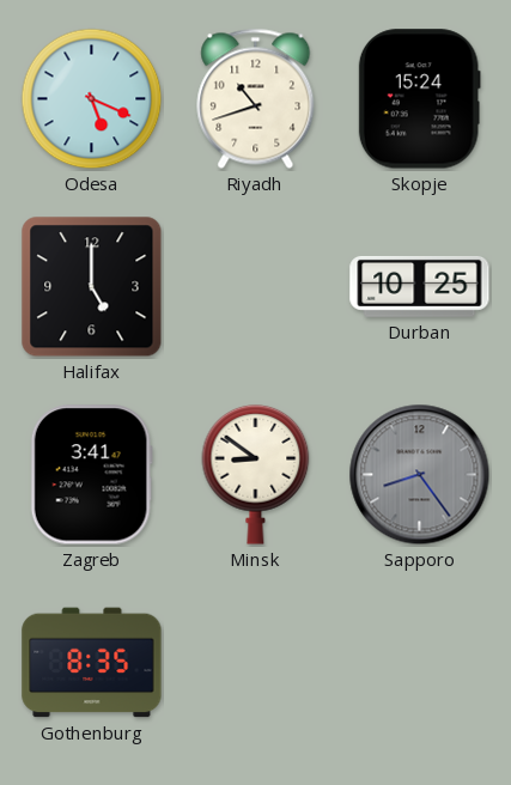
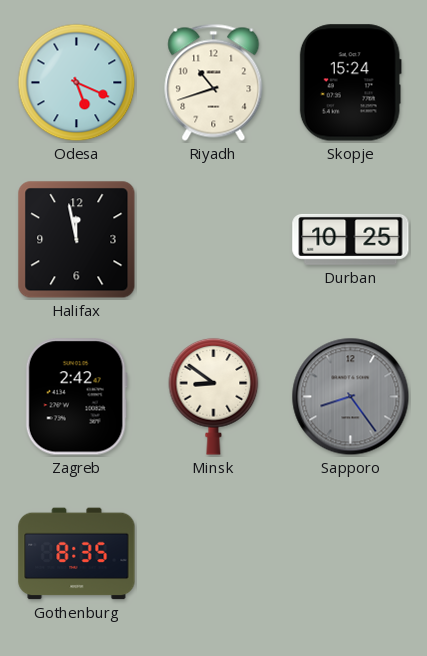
Halifax: 5:00 -> 11:58 (77, 240)
Zagreb: 3:41 -> 2:42 (76, 397)
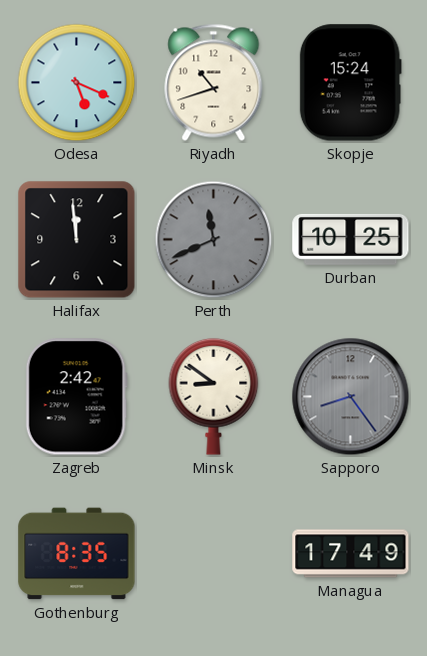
Halifax: 11:58 -> 11:59 (77, 240)
Perth: none -> 11:41 (214, 240)
Managua: none -> 17:49 (351, 554)
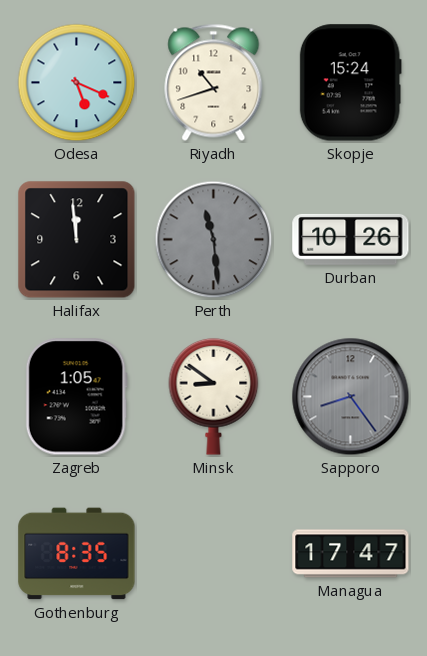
Perth: 11:41 -> 11:29 (214, 240)
Durban: 10:25 -> 10:26 (351, 239)
Zagreb: 2:42 -> 1:05 (76, 397)
Managua: 17:49 -> 17:47 (351, 554)
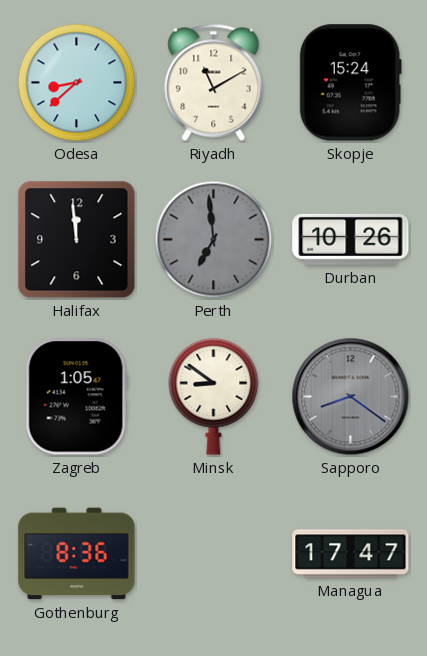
Odesa: 5:19 -> 8:38 (77, 83)
Riyadh: 10:42 -> 11:10 (214, 82)
Perth: 11:29 -> 6:59 (214, 240)
Sapporo: 8:24 -> 8:21 (351, 397)
Gothenburg: 8:35 -> 8:36 (77, 554)
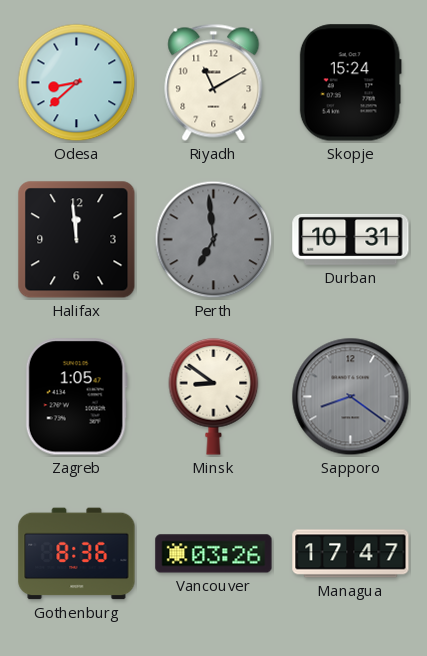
Durban: 10:26 -> 10:31 (351, 239)
Vancouver: none -> 03:26 (214, 554)
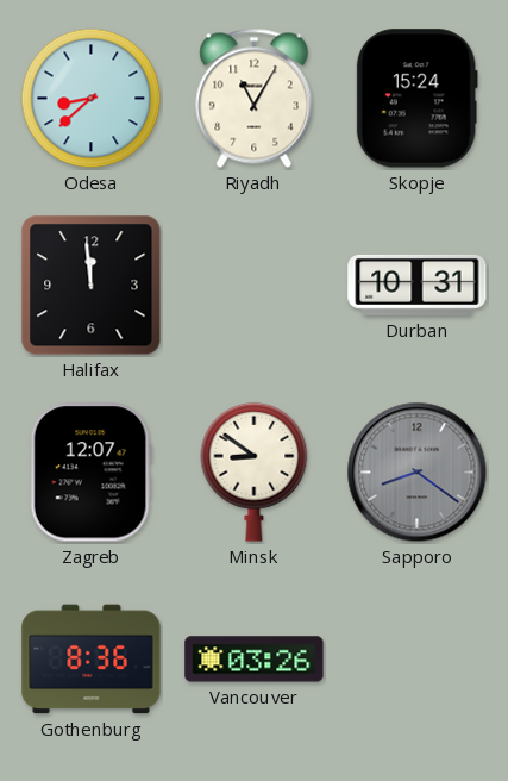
Riyadh: 11:10 -> 11:05 (255, 98)
Perth: 6:59 -> none (214, 240)
Zagreb: 1:05 -> 12:07 (90, 473)
Managua: 17:47 -> none (351, 554)
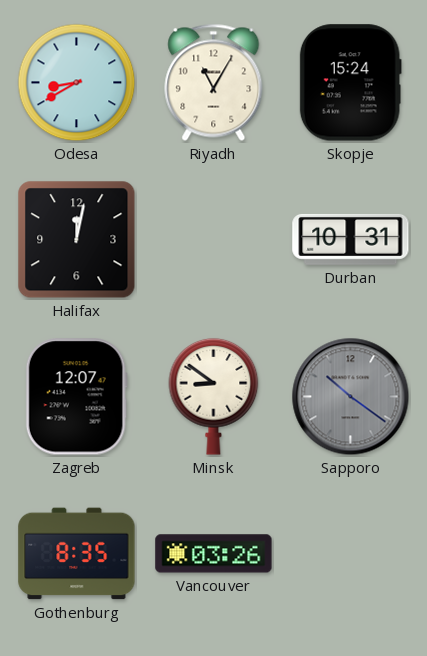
Odesa: 8:38 -> 8:40 (77, 83)
Halifax: 11:59 -> 12:02 (77, 240)
Sapporo: 8:21 -> 10:21 (351, 397)
Gothenburg: 8:36 -> 8:35 (77, 554)
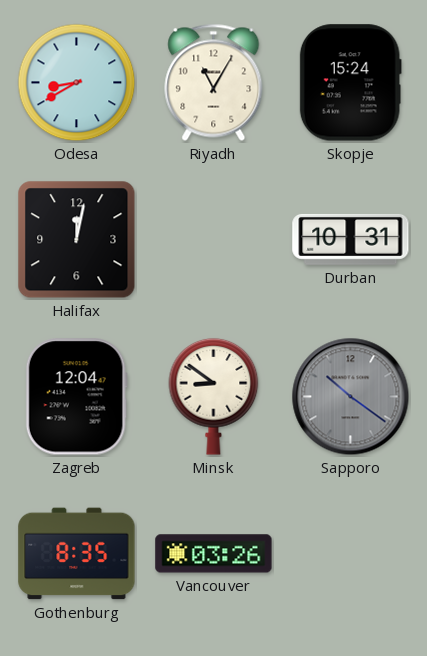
Zagreb: 12:07 -> 12:04 (76, 397)
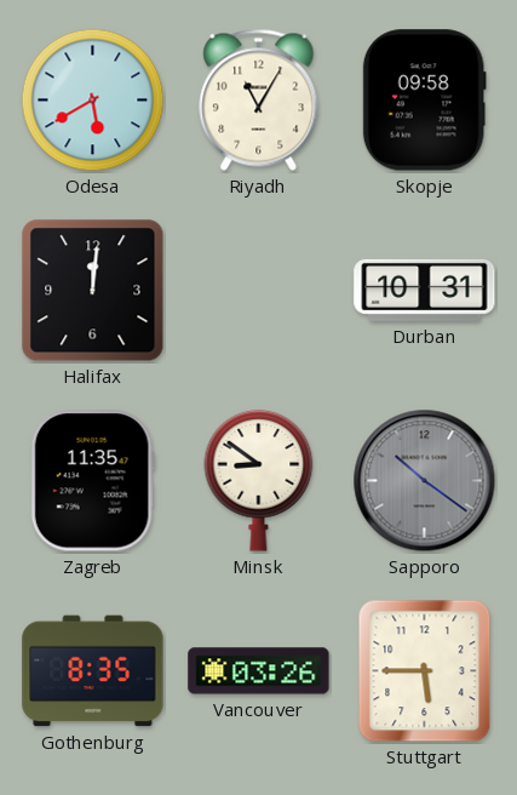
Odesa: 8:40 -> 5:40 (93, 101)
Skopje: 15:24 -> 09:58 (424, 101)
Halifax: 12:02 -> 12:01 (93, 291)
Zagreb: 12:04 -> 11:35 (92, 481)
Stuttgart: none -> 5:45 (425, 671)
